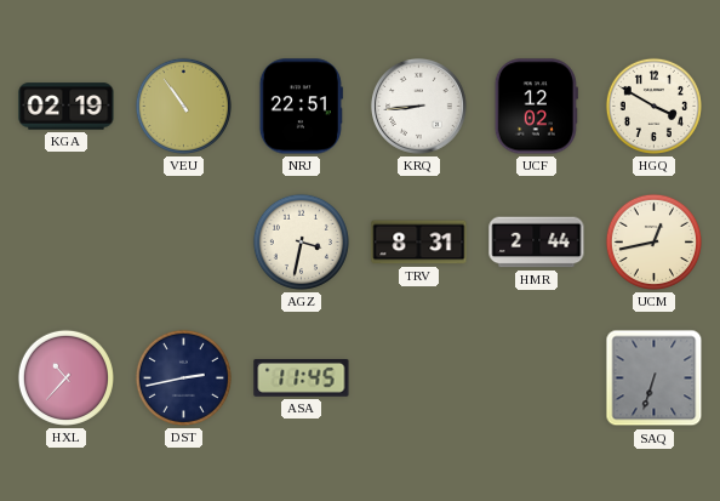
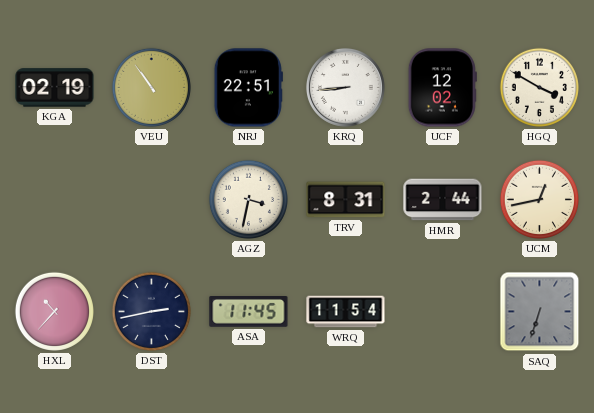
WRQ: none -> 11:54 (346, 312)
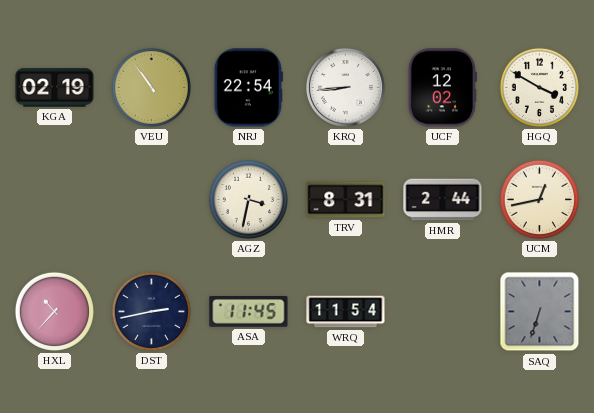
NRJ: 22:51 -> 22:54 (248, 88)
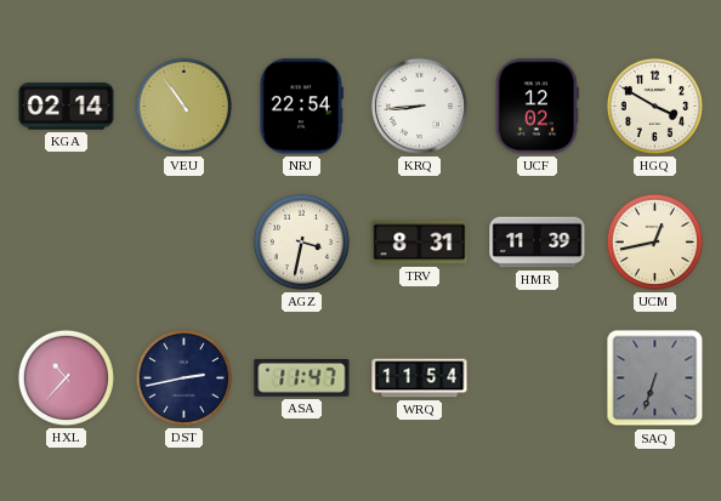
KGA: 02:19 -> 02:14 (67, 107)
HMR: 2:44 -> 11:39 (538, 243)
ASA: 11:45 -> 11:47 (302, 378)
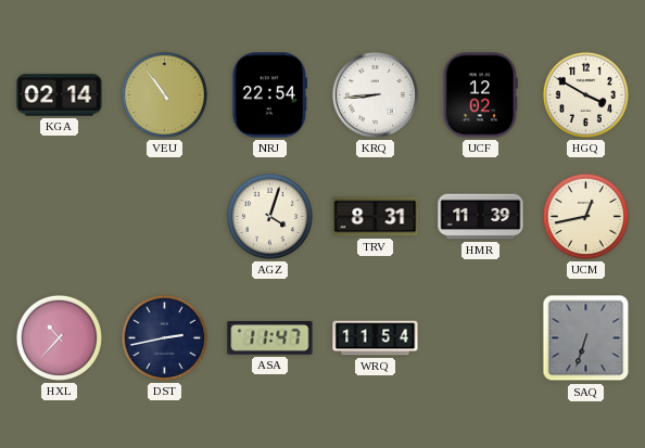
AGZ: 3:32 -> 4:03 (269, 216)
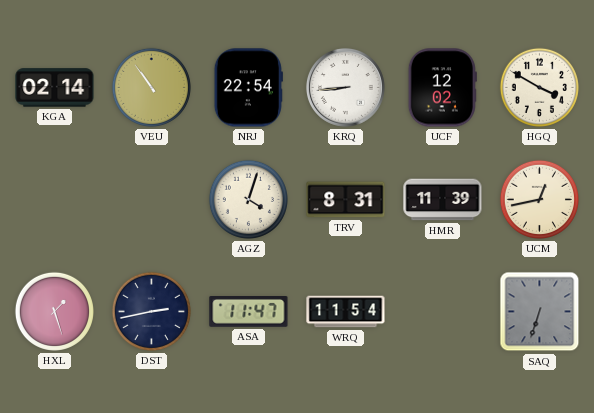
HXL: 10:37 -> 1:27 (54, 311)
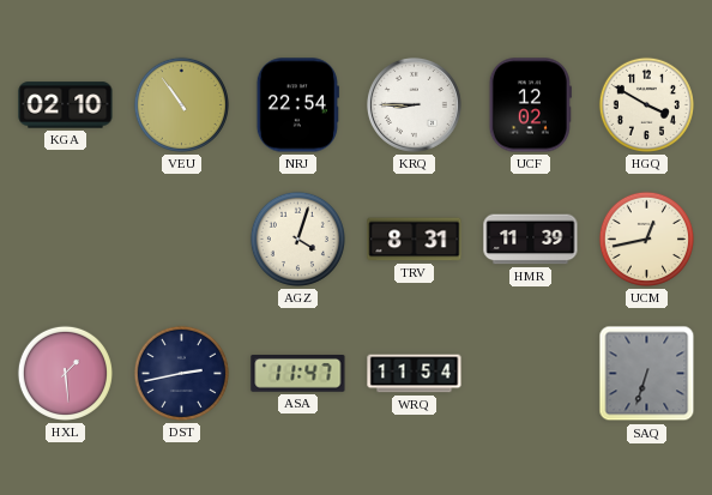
KGA: 02:14 -> 02:10 (66, 105)
KRQ: 8:44 -> 8:45 (414, 104)
HXL: 1:27 -> 1:29 (65, 373)
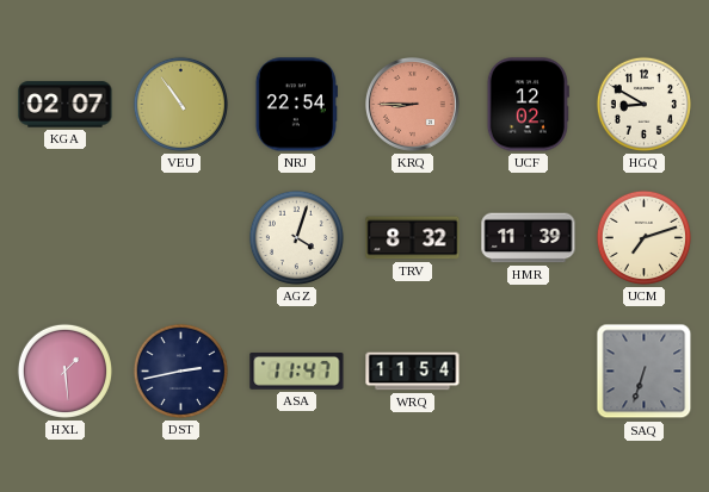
KGA: 02:10 -> 02:07 (66, 105)
KRQ dial: white -> salmon (412, 104)
HGQ: 3:50 -> 8:50 (643, 104)
TRV: 8:31 -> 8:32 (413, 238)
UCM: 12:43 -> 7:12 (643, 237)
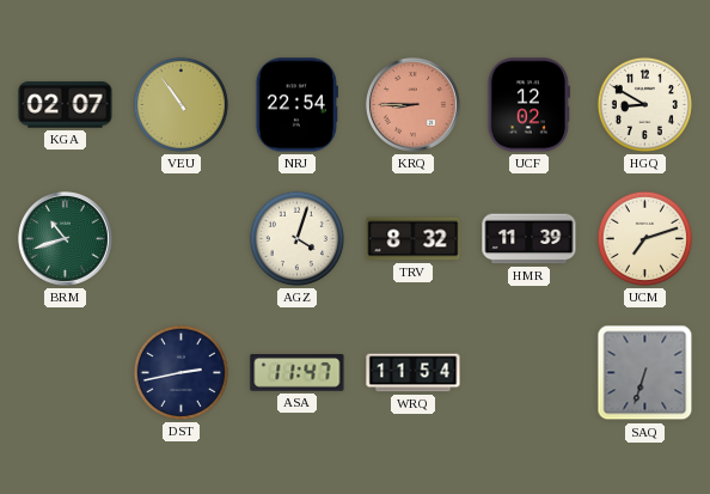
BRM: none -> 10:42 (65, 238)
HXL: 1:29 -> none (64, 370)
